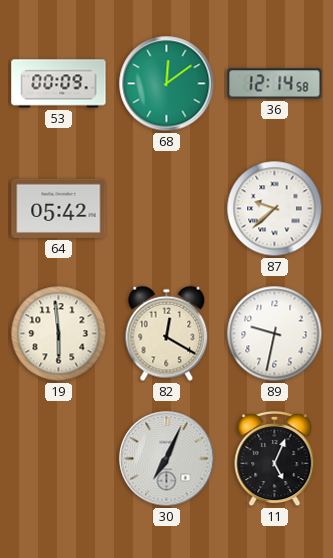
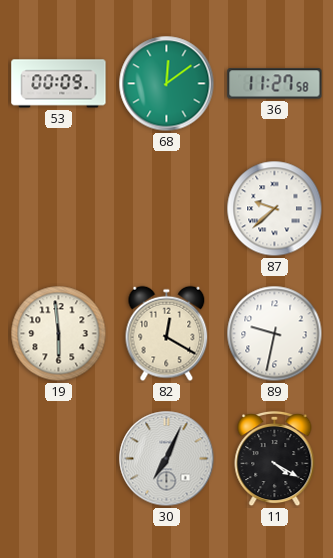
36: 12:14 -> 11:27 (275, 84)
64: 05:42 -> none (59, 208)
11: 5:04 -> 4:20 (275, 459)
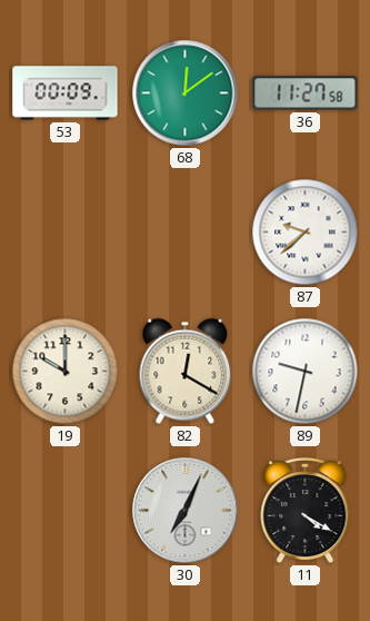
19: 5:59 -> 10:00 (66, 372)
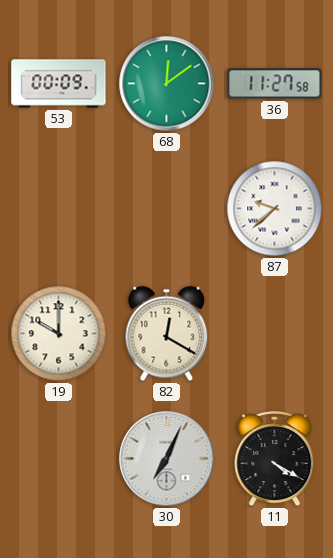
89: 9:32 -> none (306, 372)
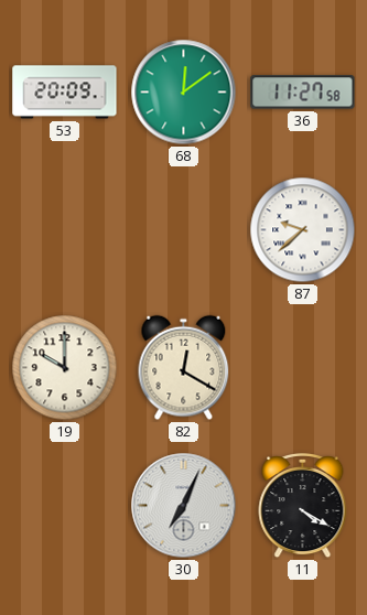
53: 00:09 -> 20:09 (65, 93)
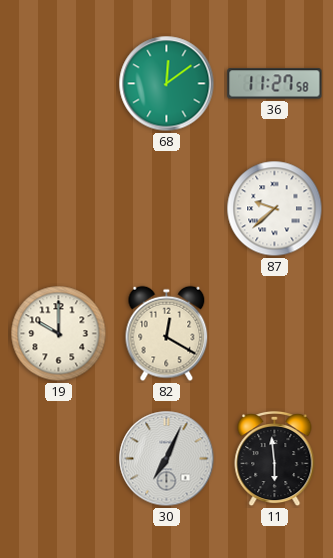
53: 20:09 -> none (65, 93)
11: 4:20 -> 5:59 (275, 459)
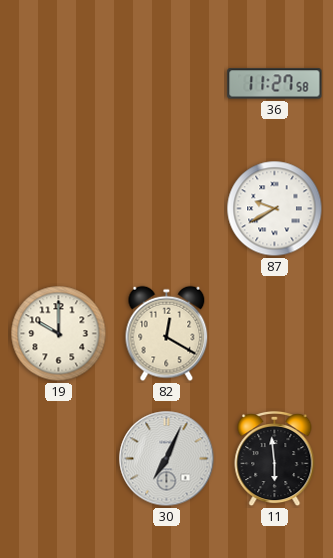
68: 12:09 -> none (167, 84)
87: 9:38 -> 9:40 (275, 209)
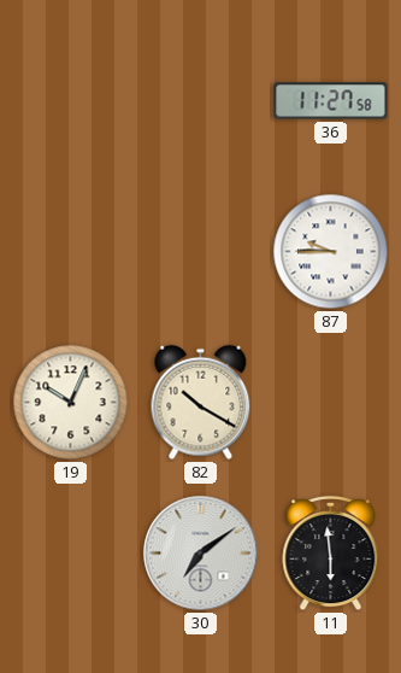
87: 9:40 -> 9:45 (331, 252)
19: 10:00 -> 10:04 (71, 403)
82: 12:20 -> 10:20 (201, 403)
30: 7:04 -> 7:09 (201, 554)
